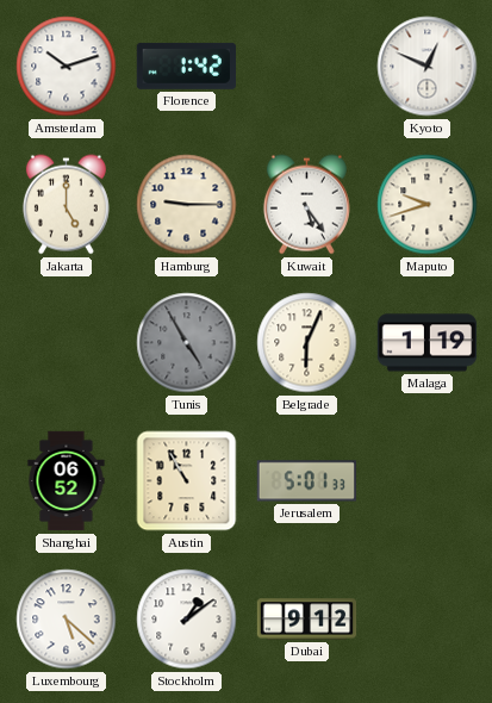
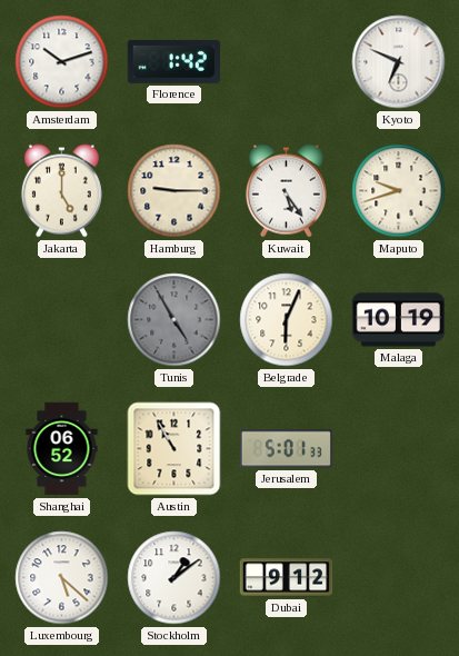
Kyoto: 12:49 -> 6:49 (399, 62)
Malaga: 1:19 -> 10:19 (399, 320)
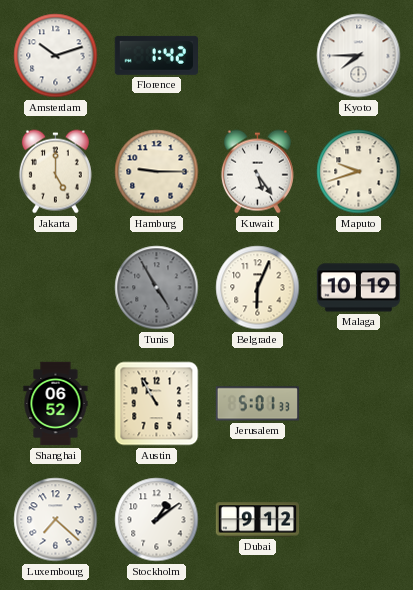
Kyoto: 6:49 -> 7:45 (359, 56)
Luxembourg: 5:22 -> 7:22 (56, 520)
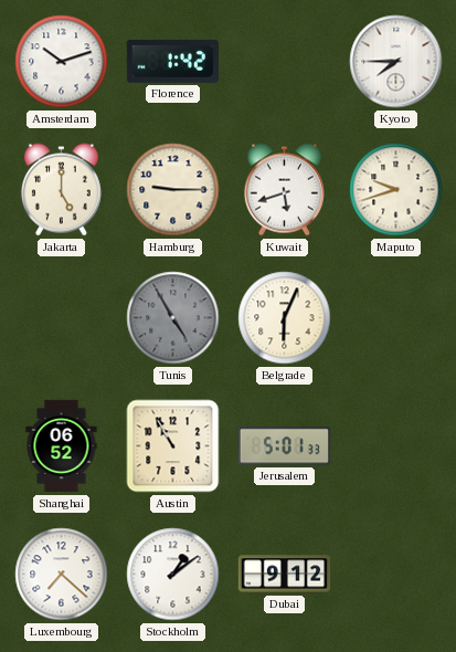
Kuwait: 5:24 -> 5:42 (284, 190)
Malaga: 10:19 -> none (359, 288)
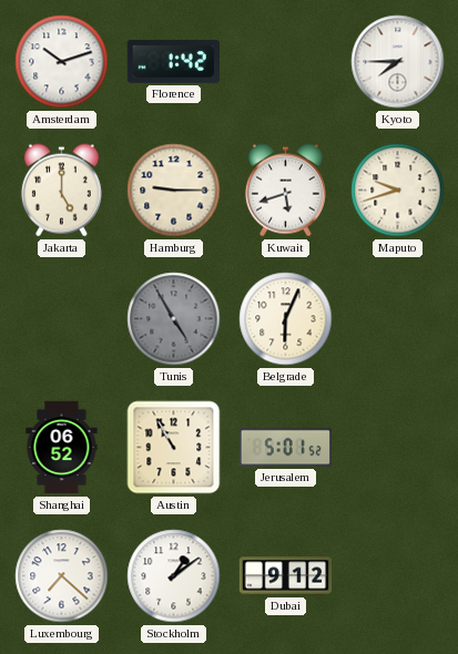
Jerusalem: 5:01:33 -> 5:01:52 (285, 448)
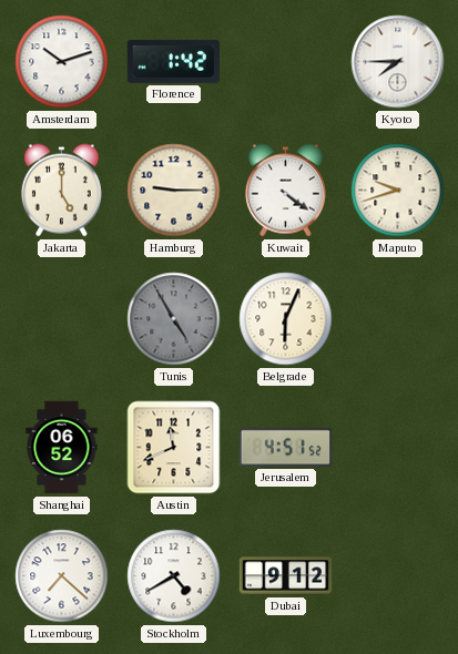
Kuwait: 5:42 -> 4:21 (285, 191)
Austin: 10:55 -> 11:41 (174, 448)
Jerusalem: 5:01 -> 4:51 (285, 448)
Stockholm: 1:09 -> 4:40 (174, 576)
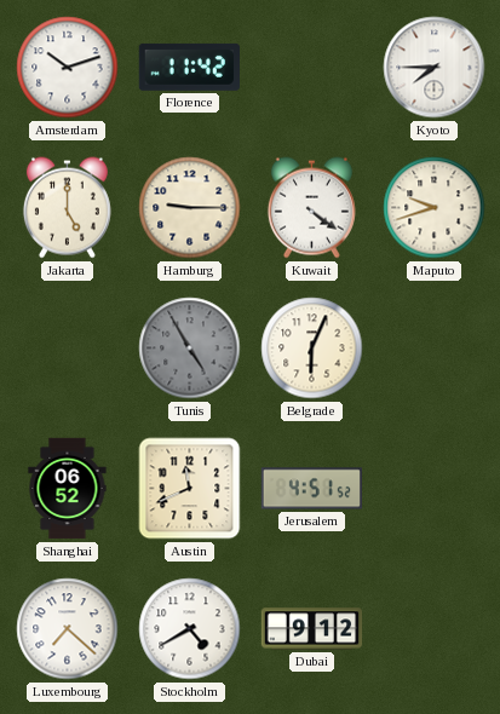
Florence: 1:42 -> 11:42 (189, 67)
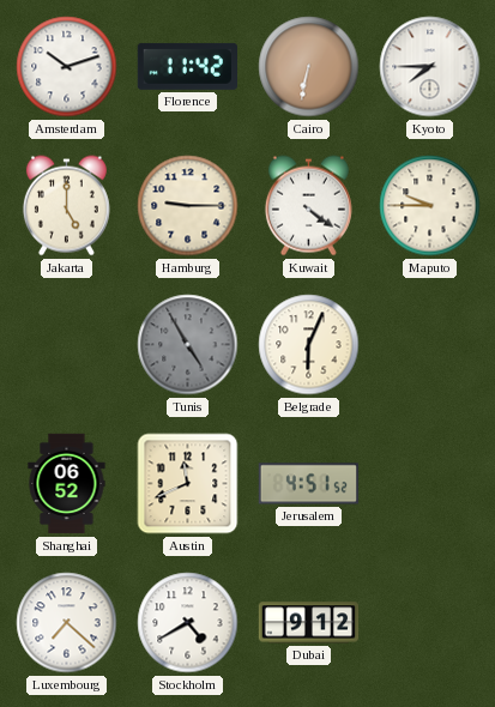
Cairo: none -> 6:32 (309, 67)
Maputo: 9:42 -> 9:45 (430, 206)
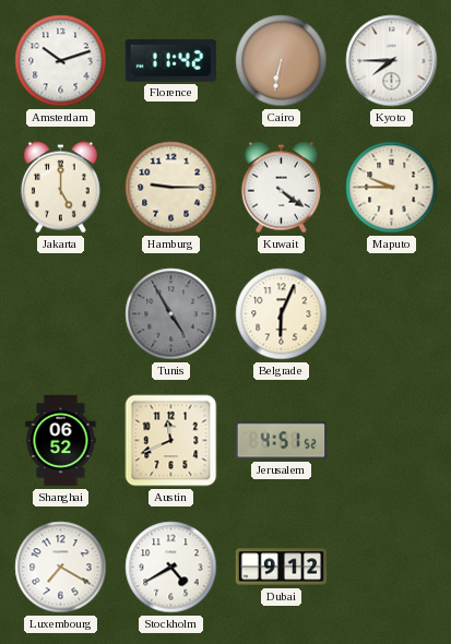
Luxembourg: 7:22 -> 7:20 (61, 568)
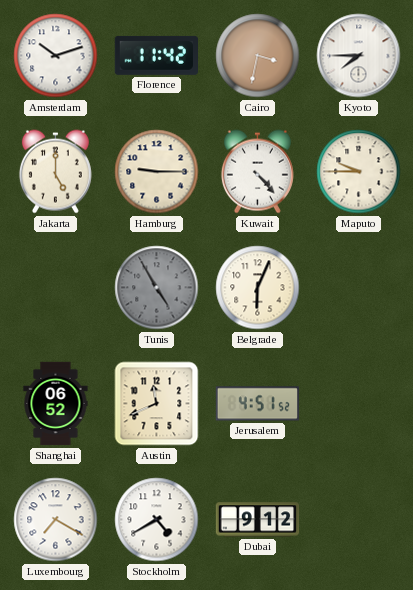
Cairo: 6:32 -> 3:32 (258, 56)
Kuwait: 4:21 -> 4:23 (257, 172)
